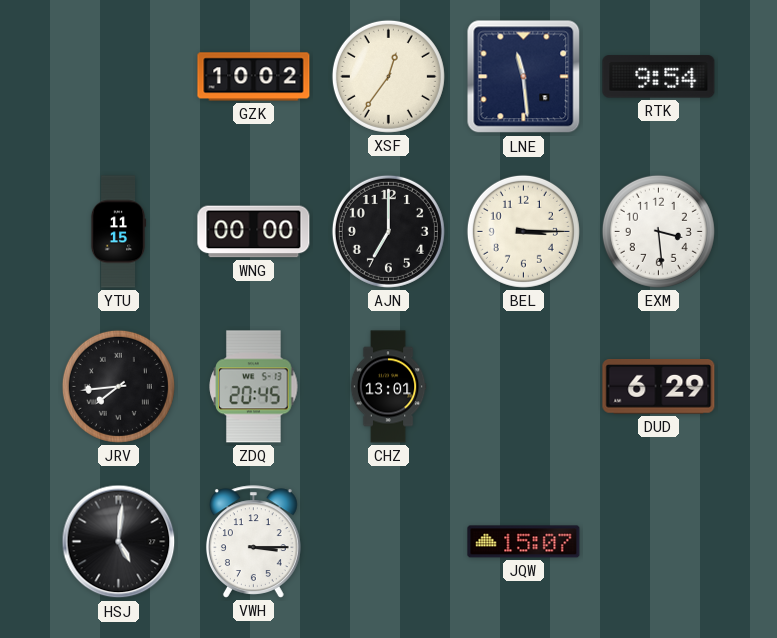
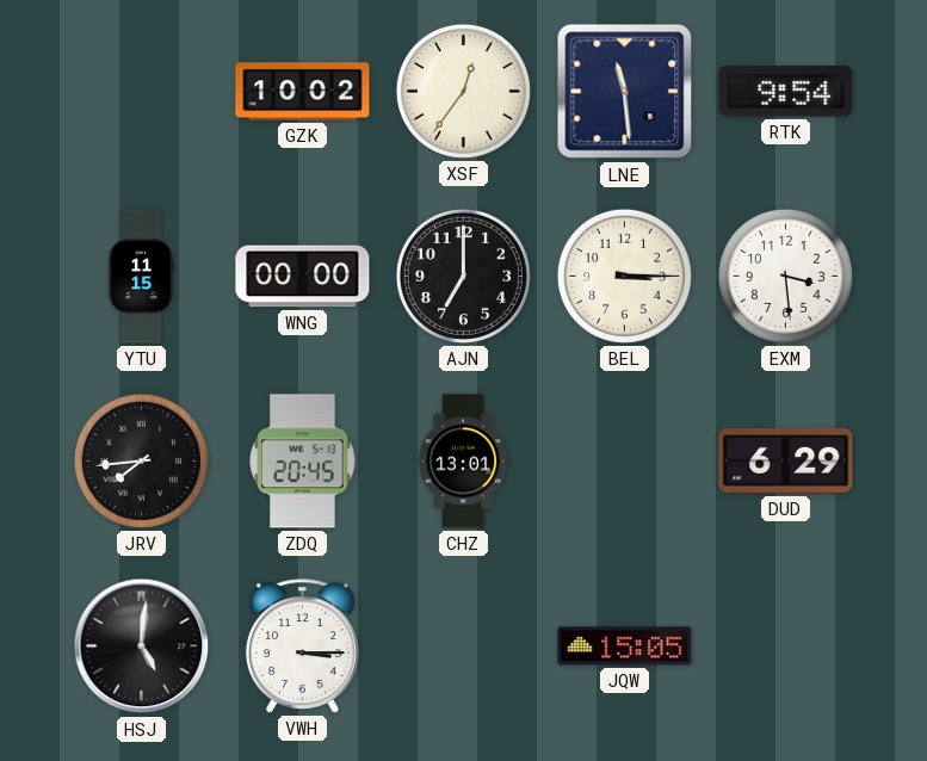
JQW: 15:07 -> 15:05 (625, 646)
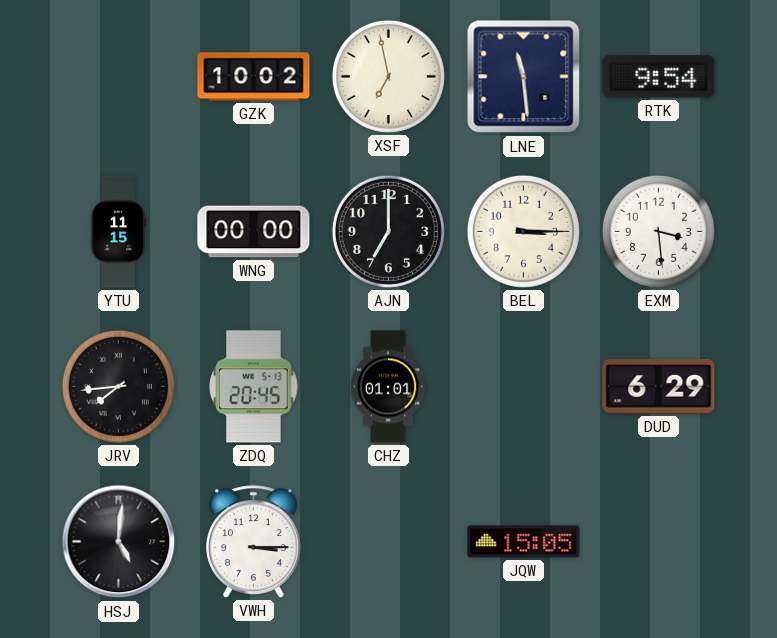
XSF: 12:36 -> 6:58 (388, 76)
CHZ: 13:01 -> 01:01 (388, 387)
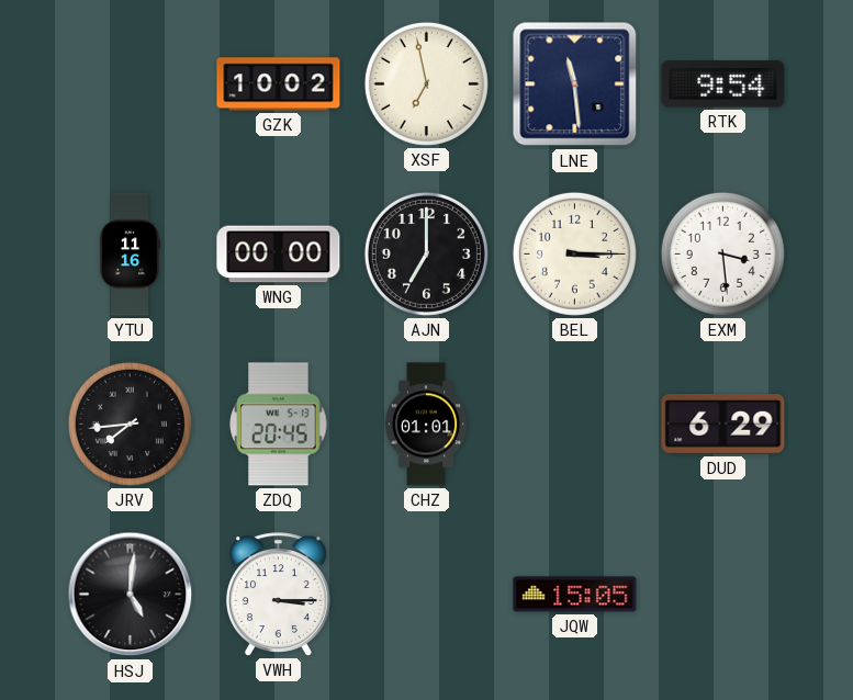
YTU: 11:15 -> 11:16 (130, 255)
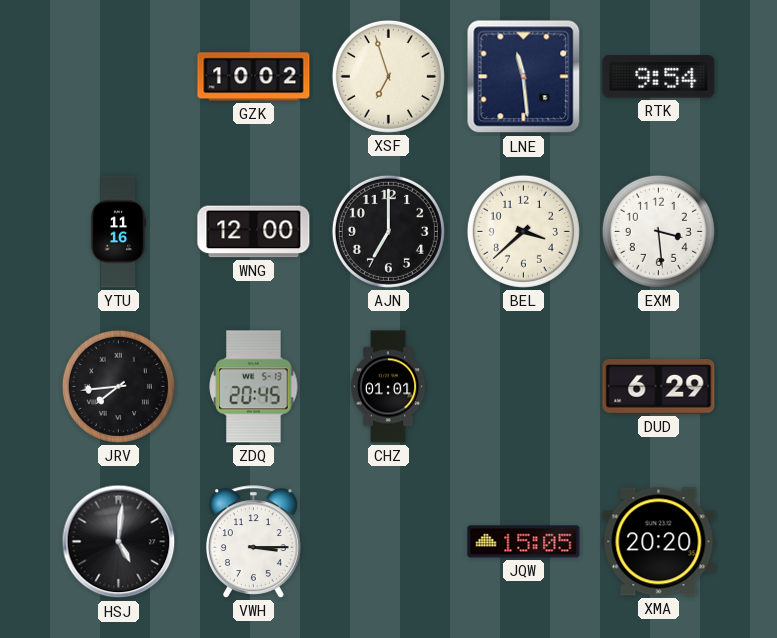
XSF: 6:58 -> 6:57 (388, 76)
WNG: 00:00 -> 12:00 (254, 232)
BEL: 3:15 -> 3:38 (523, 231)
XMA: none -> 20:20 (659, 542)
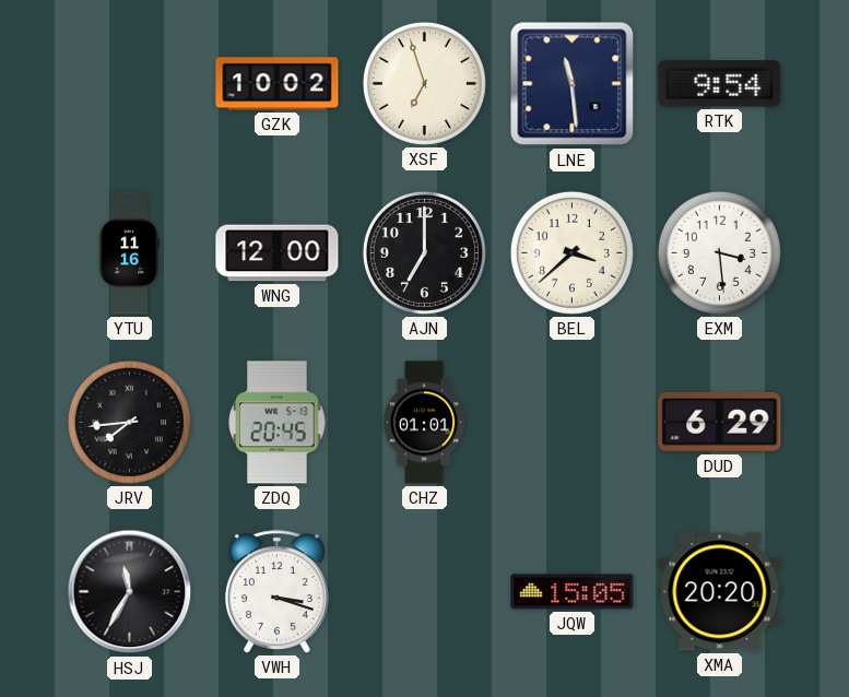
HSJ: 5:01 -> 11:35 (130, 592)
VWH: 3:15 -> 3:18 (276, 592)
